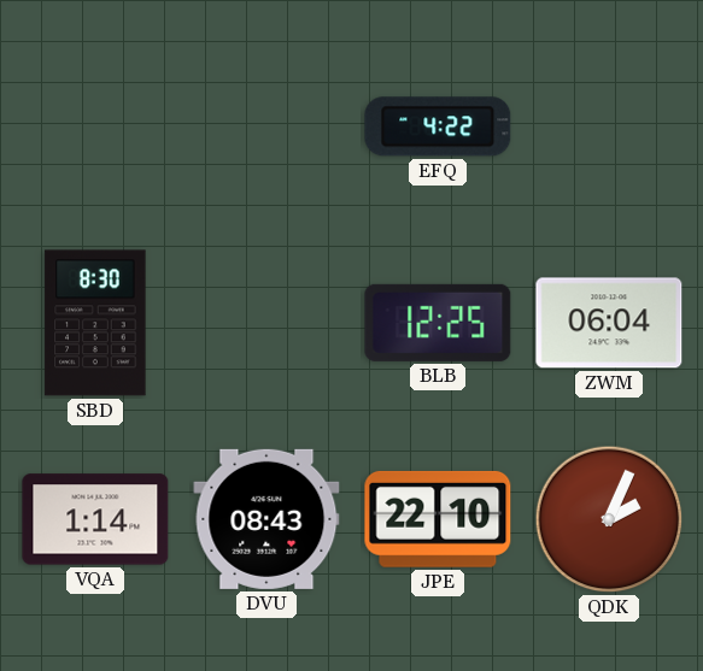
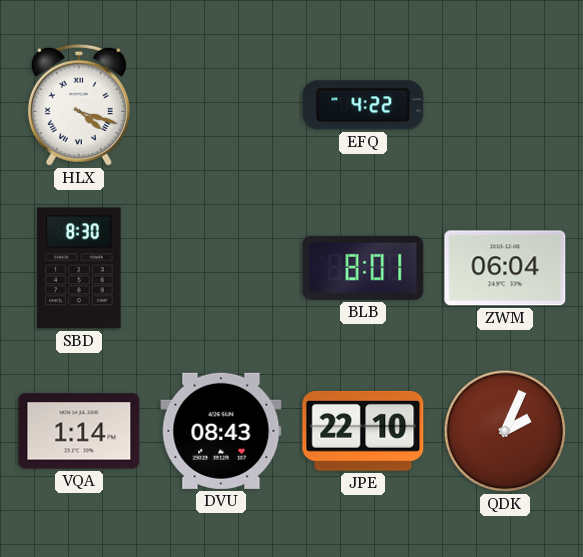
HLX: none -> 4:18 (79, 105)
BLB: 12:25 -> 8:01 (363, 268)
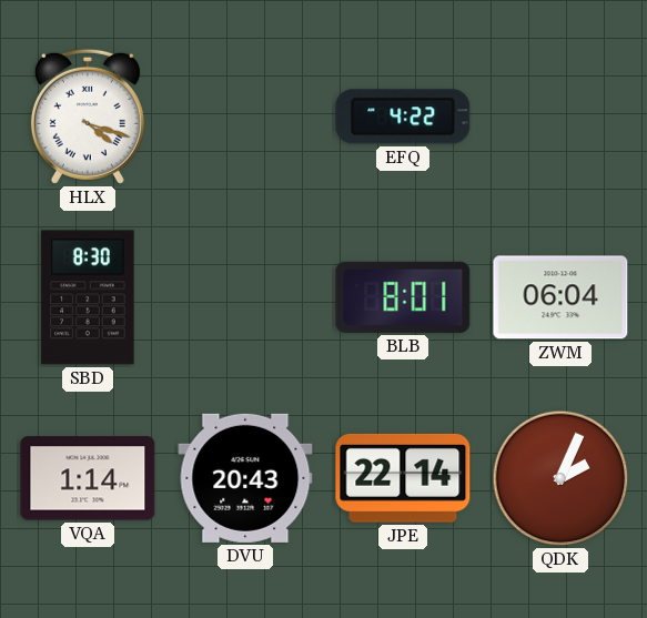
DVU: 08:43 -> 20:43 (245, 478)
JPE: 22:10 -> 22:14 (403, 478)
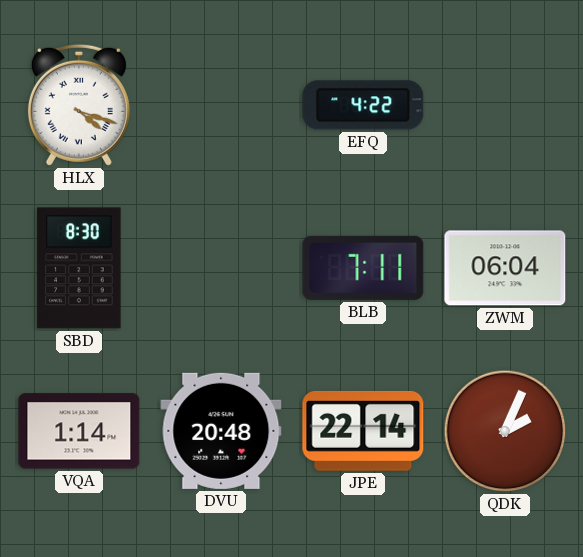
BLB: 8:01 -> 7:11 (363, 268)
DVU: 20:43 -> 20:48 (221, 431)
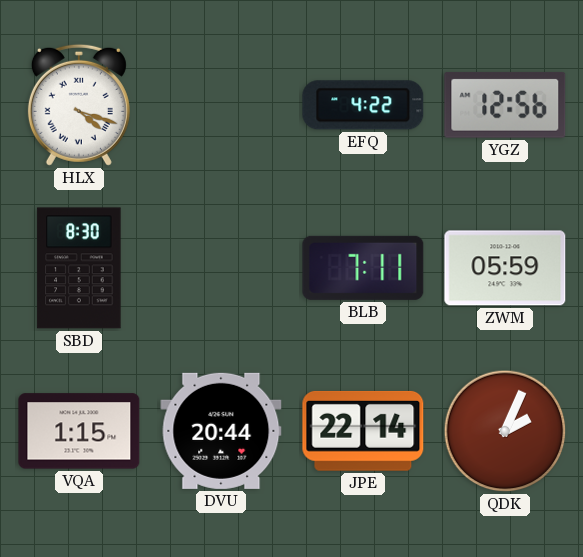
YGZ: none -> 12:56 (505, 105)
ZWM: 06:04 -> 05:59 (505, 268)
VQA: 1:14 -> 1:15 (79, 431)
DVU: 20:48 -> 20:44 (221, 431)
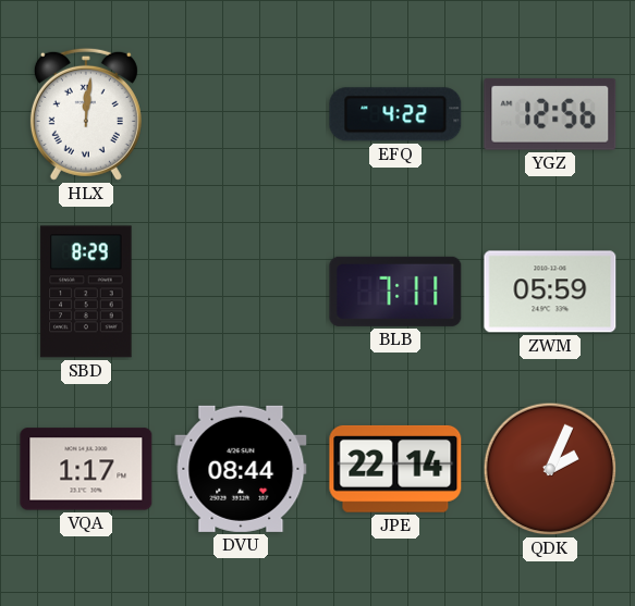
HLX: 4:18 -> 12:01 (86, 114)
SBD: 8:30 -> 8:29 (86, 292)
VQA: 1:15 -> 1:17 (86, 469)
DVU: 20:44 -> 08:44 (241, 469)
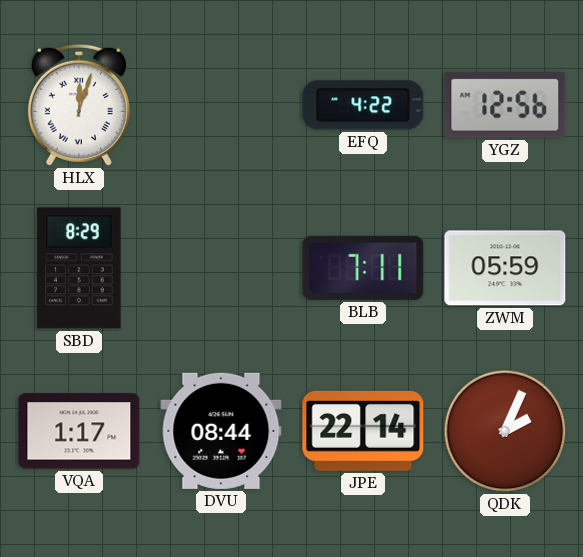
HLX: 12:01 -> 12:03 (79, 105)
